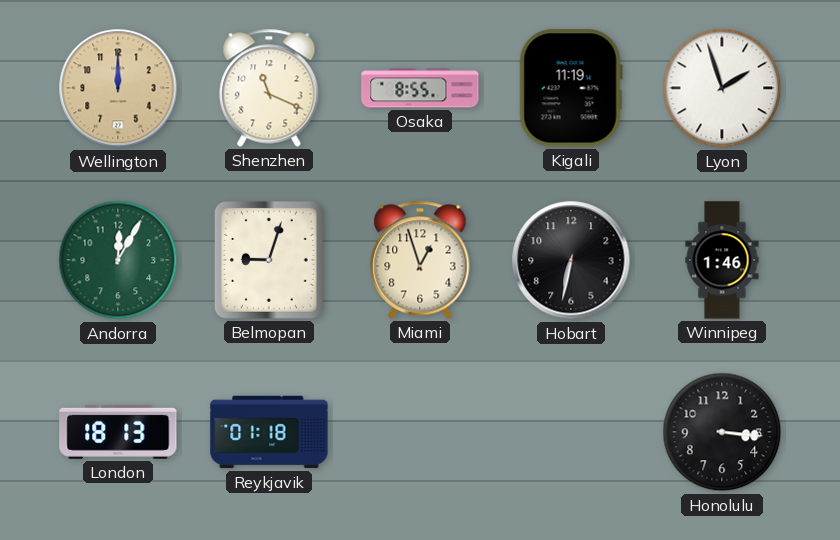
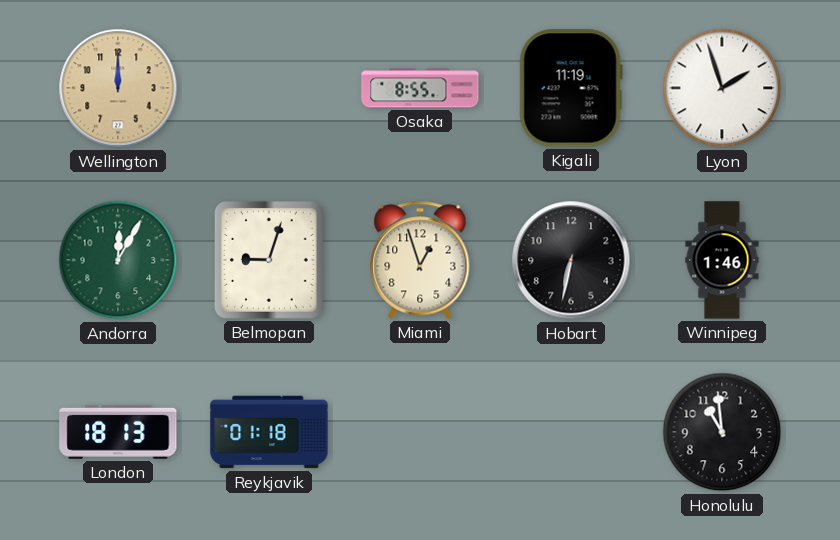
Shenzhen: 11:19 -> none (269, 88)
Honolulu: 3:16 -> 10:59 (722, 432)
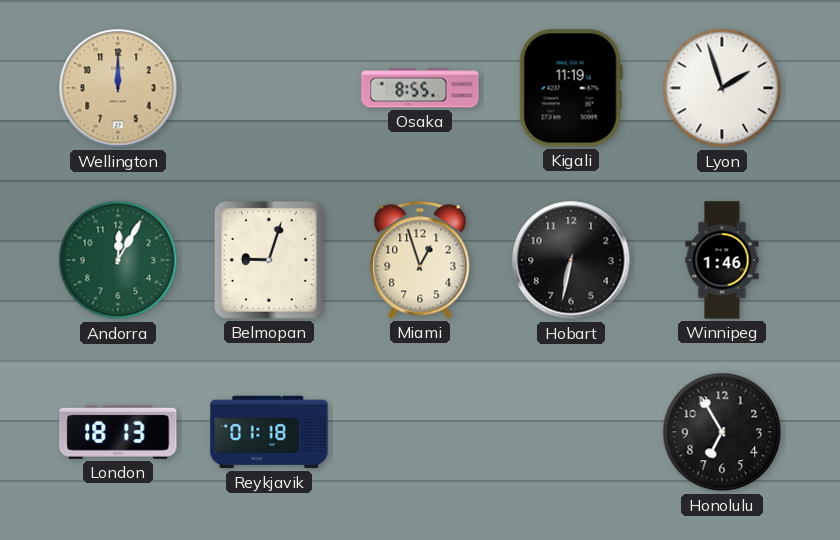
Honolulu: 10:59 -> 6:55 (722, 432)
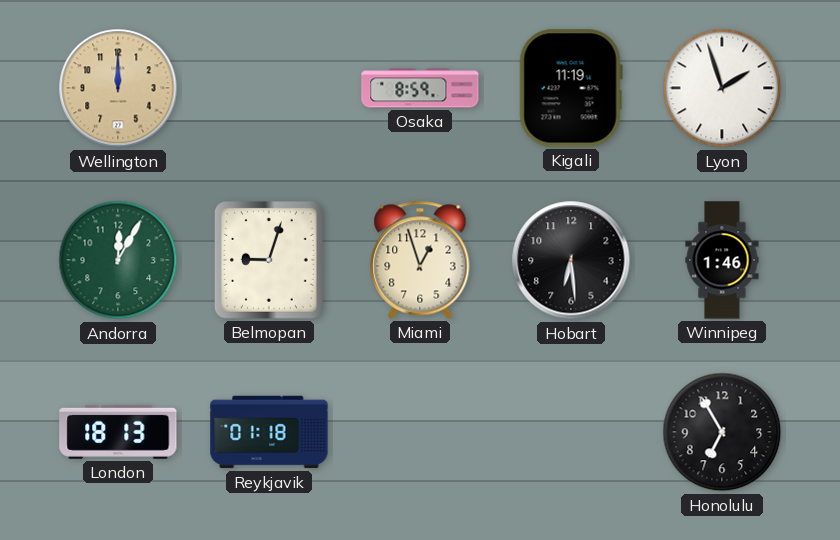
Osaka: 8:55 -> 8:59 (420, 88)
Hobart: 6:32 -> 6:29 (571, 260)
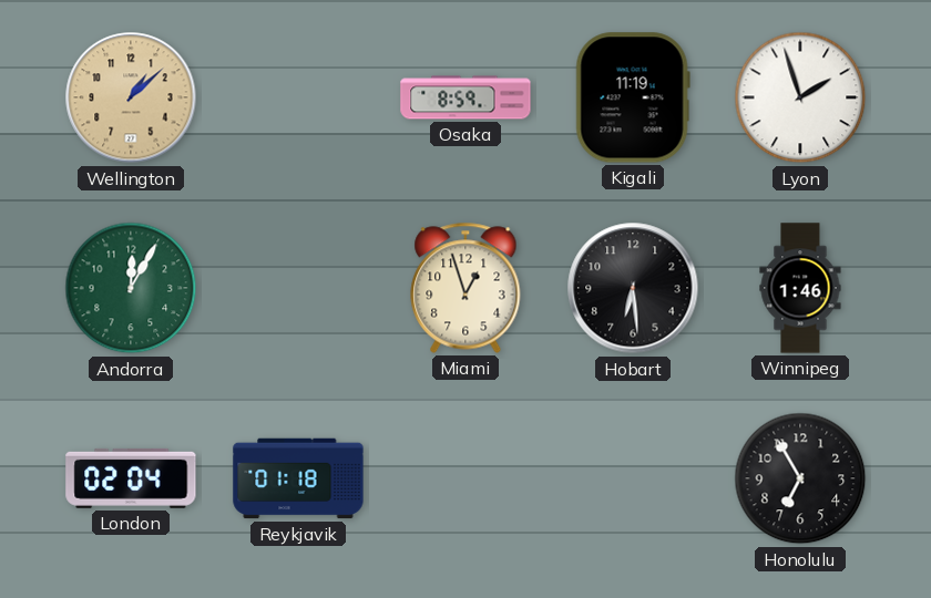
Wellington: 12:00 -> 1:08 (131, 97)
Belmopan: 9:03 -> none (269, 260)
London: 18:13 -> 02:04 (131, 478)
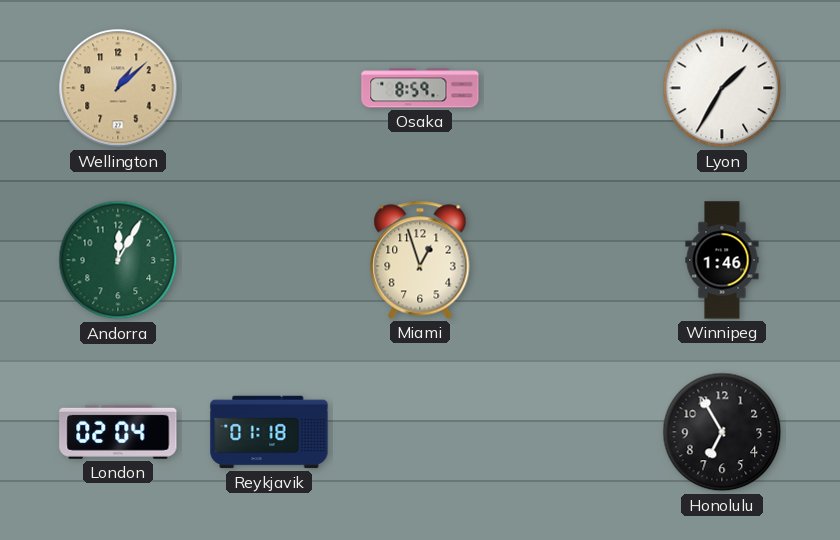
Kigali: 11:19 -> none (633, 97)
Lyon: 1:57 -> 1:35 (722, 88)
Hobart: 6:29 -> none (633, 288)
